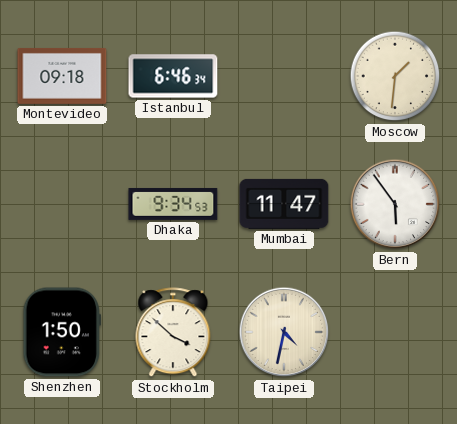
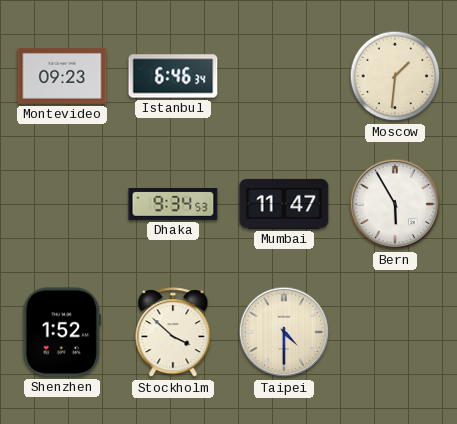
Montevideo: 09:18 -> 09:23 (62, 76)
Bern: 5:54 -> 5:55 (395, 204)
Shenzhen: 1:50 -> 1:52 (62, 332)
Taipei: 4:32 -> 4:30 (284, 332)
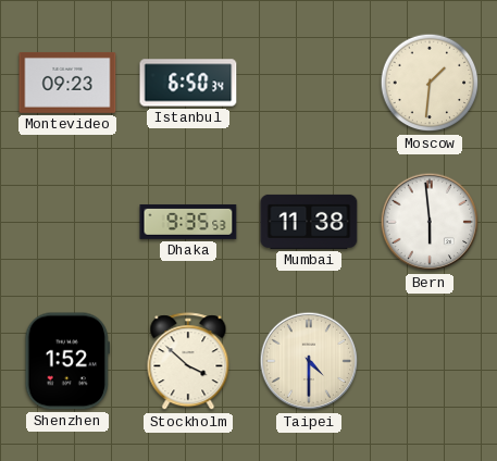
Istanbul: 6:46 -> 6:50 (188, 83)
Dhaka: 9:34 -> 9:35 (188, 222)
Mumbai: 11:47 -> 11:38 (309, 222)
Bern: 5:55 -> 5:59 (430, 222)
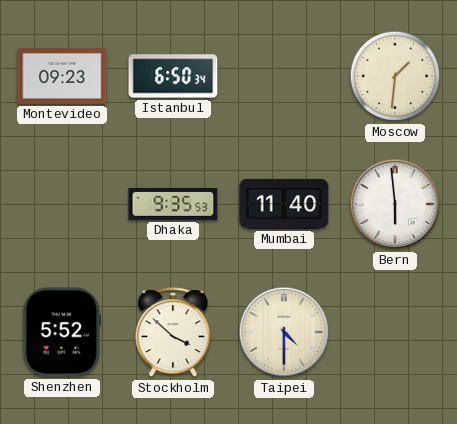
Mumbai: 11:38 -> 11:40 (284, 204)
Shenzhen: 1:52 -> 5:52 (62, 332)
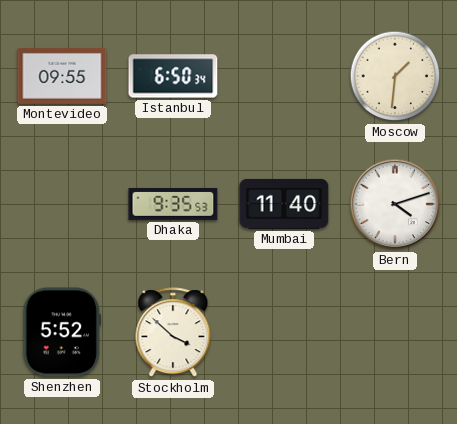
Montevideo: 09:23 -> 09:55 (62, 76)
Bern: 5:59 -> 4:12 (395, 204)
Taipei: 4:30 -> none (284, 332)
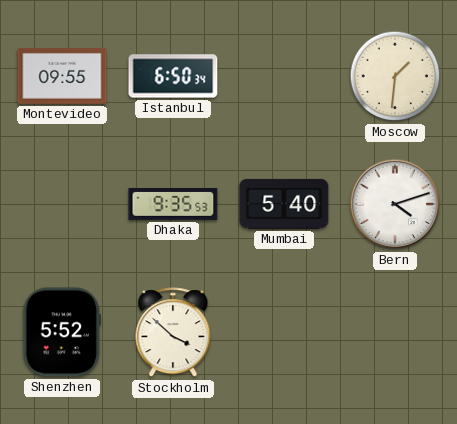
Mumbai: 11:40 -> 5:40 (284, 204)
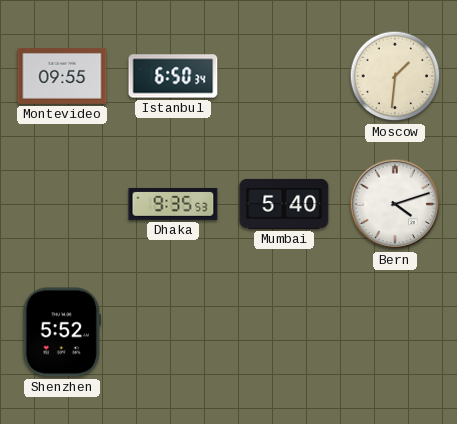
Stockholm: 3:52 -> none (173, 333)
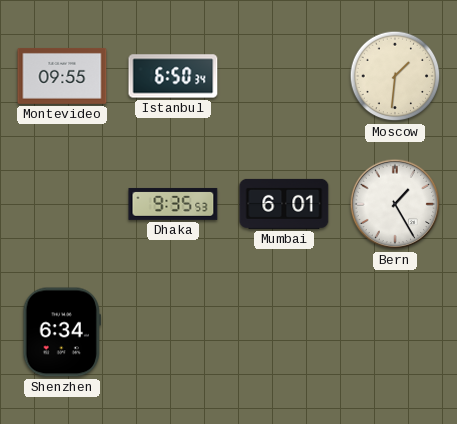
Mumbai: 5:40 -> 6:01 (284, 204)
Bern: 4:12 -> 1:25 (395, 204)
Shenzhen: 5:52 -> 6:34 (62, 332)
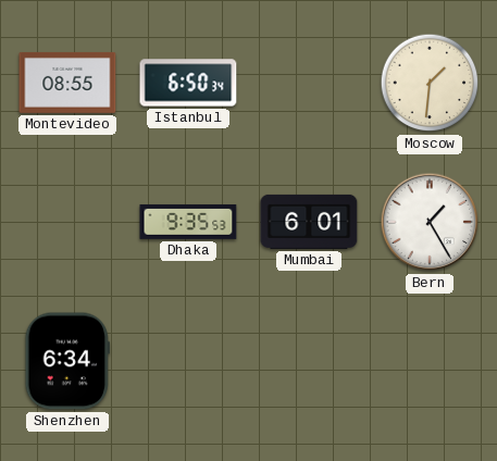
Montevideo: 09:55 -> 08:55 (67, 83)
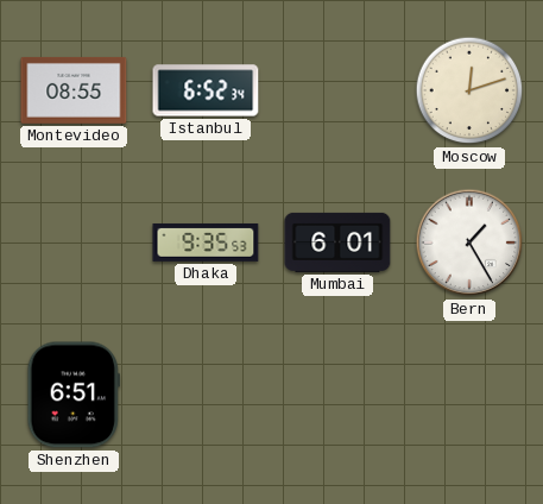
Istanbul: 6:50 -> 6:52 (206, 90)
Moscow: 1:31 -> 12:12 (469, 90)
Shenzhen: 6:34 -> 6:51 (74, 395)
